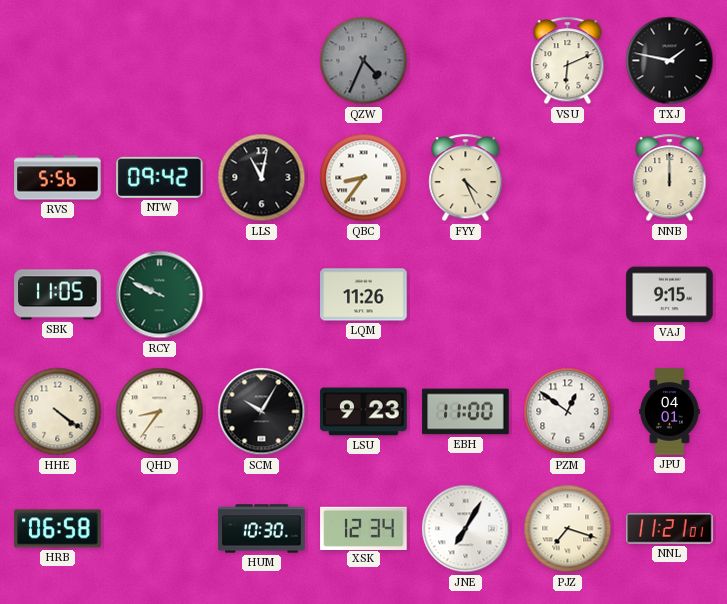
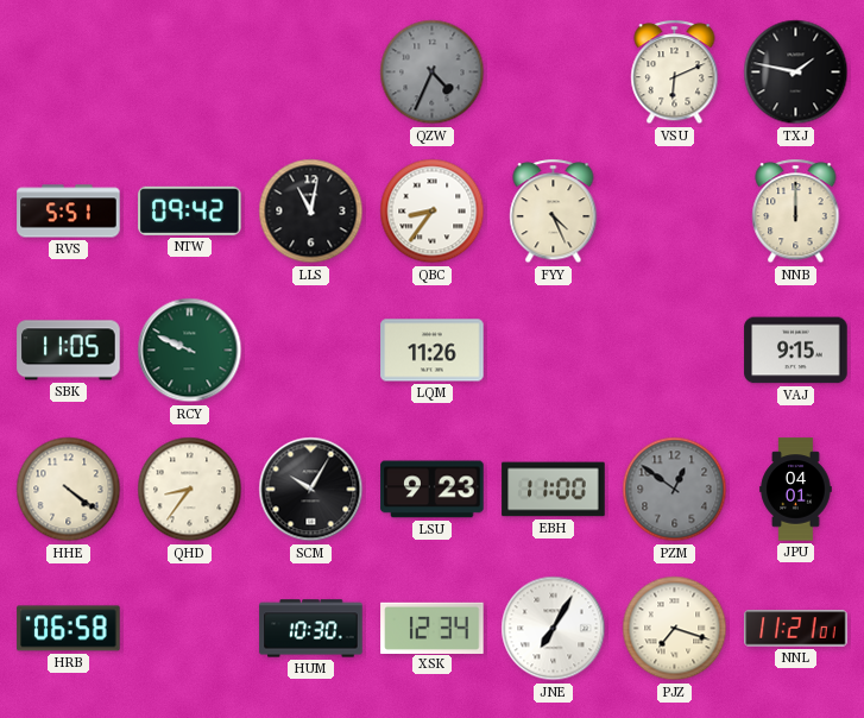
RVS: 5:56 -> 5:51 (69, 212)
PZM dial: white -> grey (675, 490)
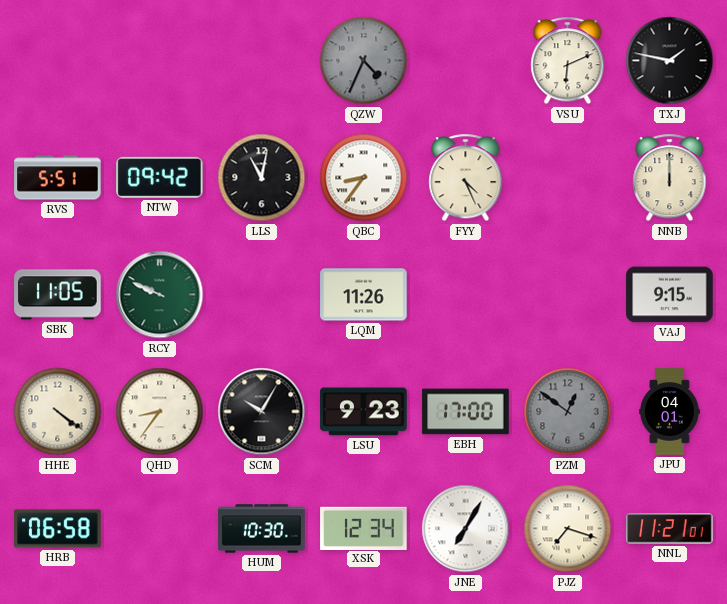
EBH: 11:00 -> 17:00 (466, 412)
